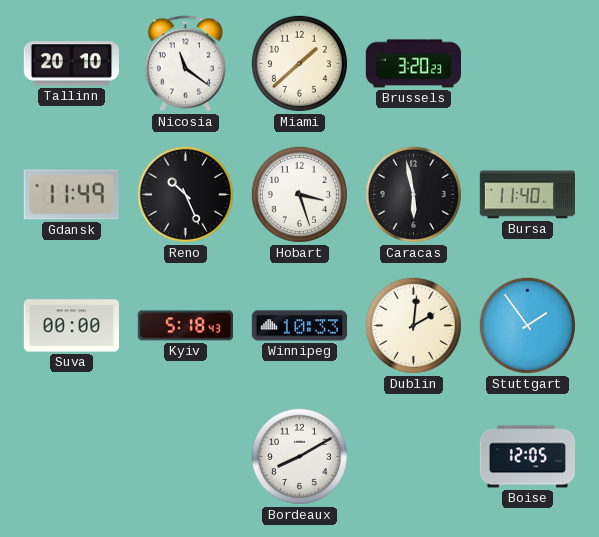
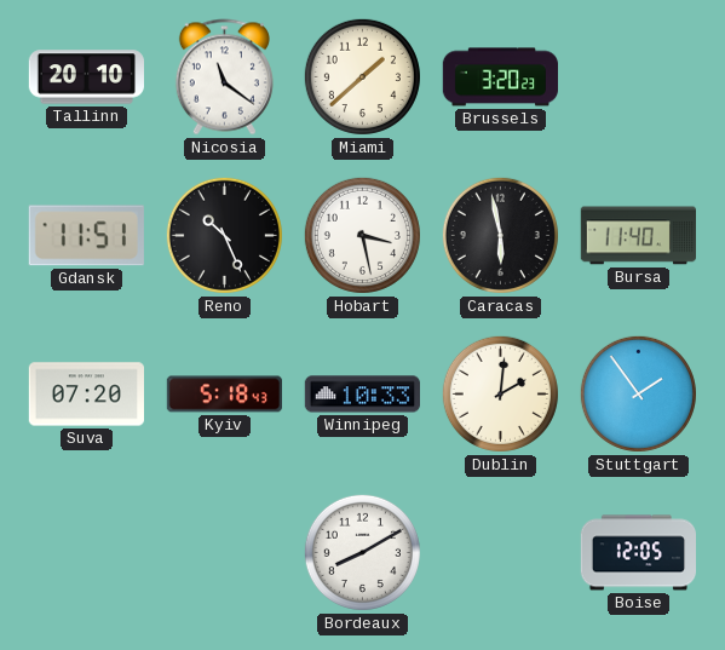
Gdansk: 11:49 -> 11:51 (86, 236)
Hobart: 3:27 -> 3:28 (362, 235)
Suva: 00:00 -> 07:20 (86, 395)
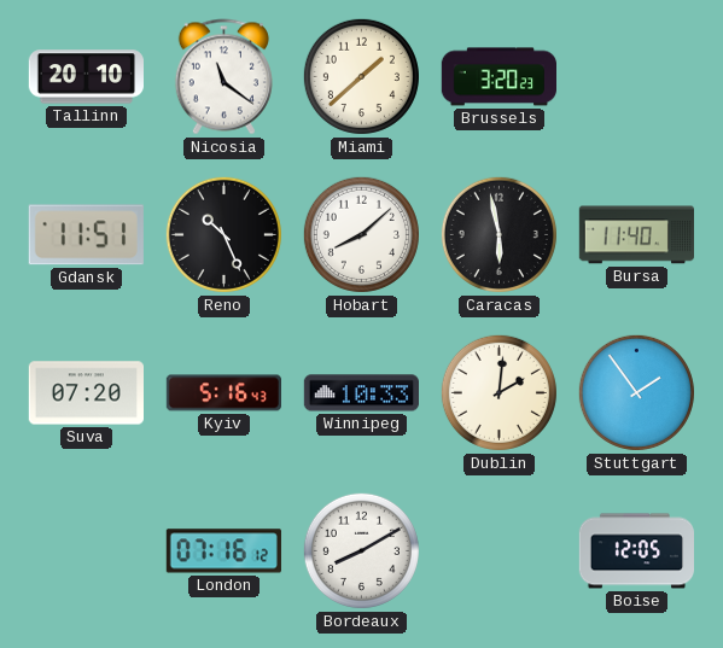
Hobart: 3:28 -> 8:08 (361, 234)
Kyiv: 5:18 -> 5:16 (223, 393)
London: none -> 07:16 (223, 551)
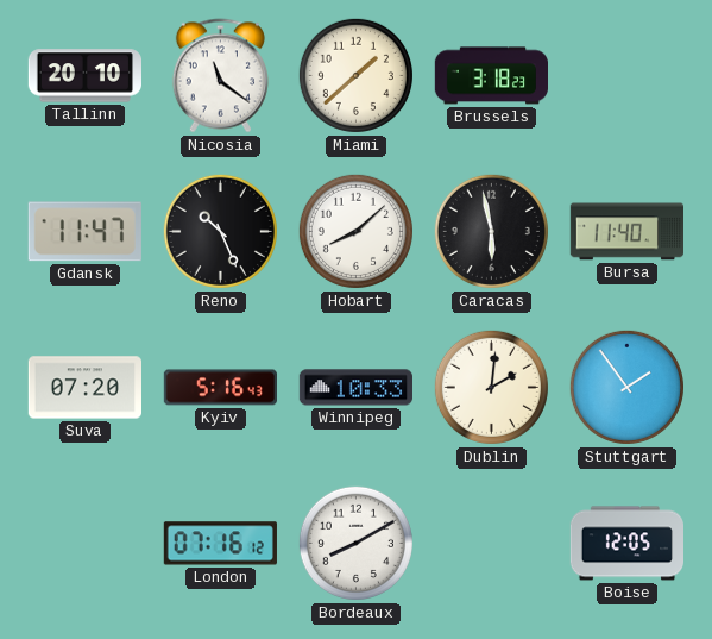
Brussels: 3:20 -> 3:18 (491, 76)
Gdansk: 11:51 -> 11:47 (84, 232)
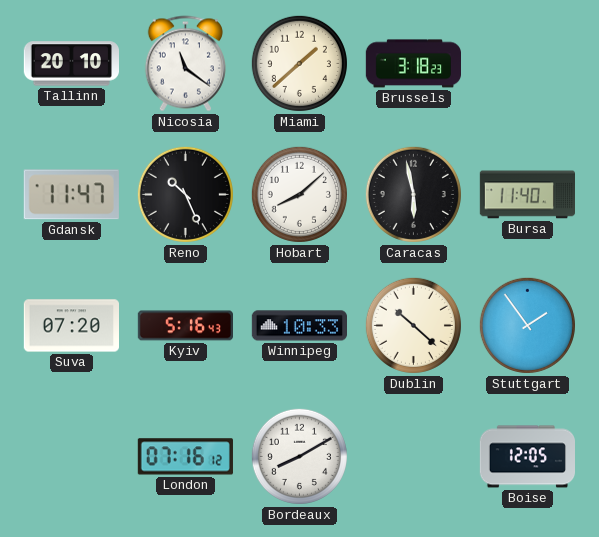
Dublin: 2:01 -> 10:22 (413, 325)
